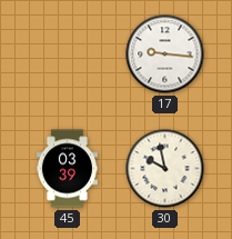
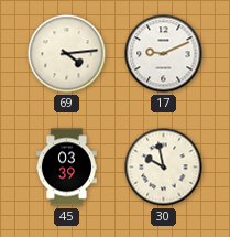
69: none -> 4:14 (67, 54)
17: 9:16 -> 9:11 (164, 54)
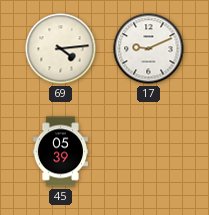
45: 03:39 -> 05:39 (60, 152)
30: 9:58 -> none (164, 168)
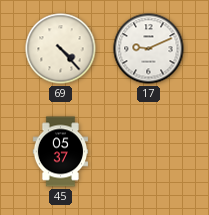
69: 4:14 -> 4:23 (61, 49)
45: 05:39 -> 05:37 (60, 152)
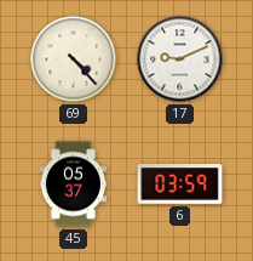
6: none -> 03:59 (180, 185)
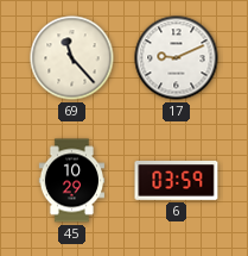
69: 4:23 -> 11:23 (72, 58)
45: 05:37 -> 10:29 (71, 181)
